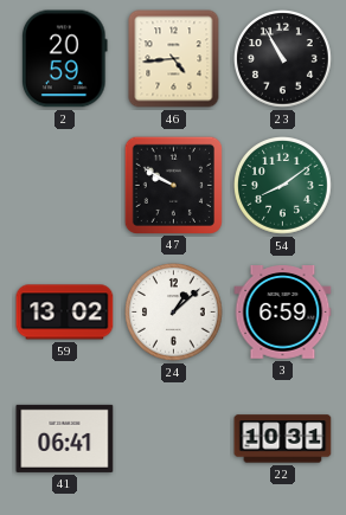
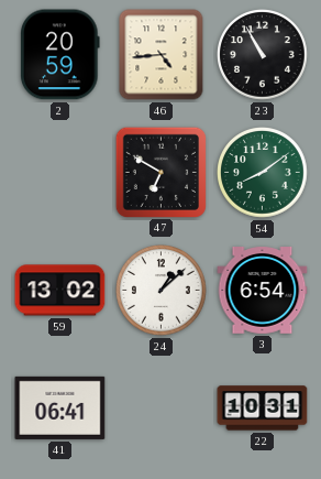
47: 9:50 -> 6:50 (160, 172)
3: 6:59 -> 6:54 (263, 291)
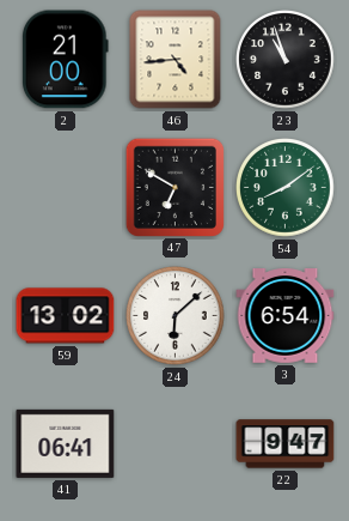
2: 20:59 -> 21:00 (66, 60)
23: 10:55 -> 10:57 (286, 60)
24: 1:08 -> 6:08 (176, 316)
22: 10:31 -> 9:47 (286, 444)
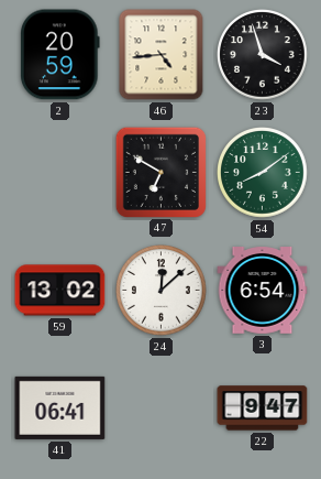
2: 21:00 -> 20:59 (60, 55)
23: 10:57 -> 3:57 (263, 55)
24: 6:08 -> 12:08 (162, 291)
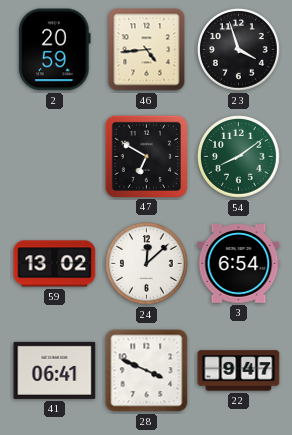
28: none -> 3:49 (147, 371)
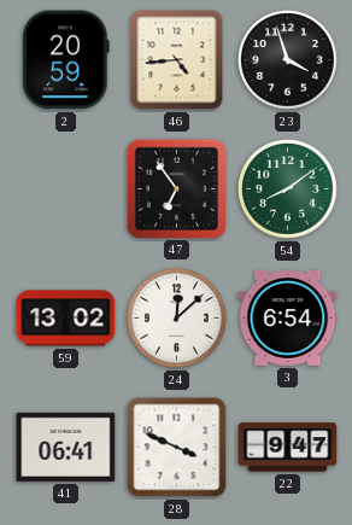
47: 6:50 -> 6:54 (176, 188)
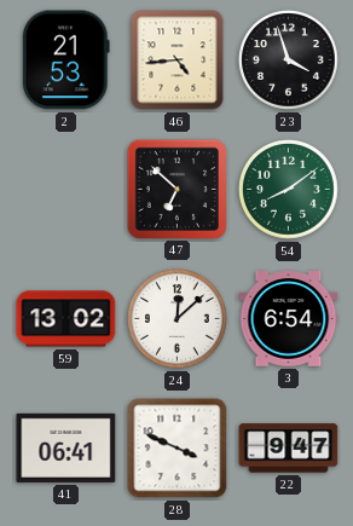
2: 20:59 -> 21:53 (66, 60)
47: 6:54 -> 6:52 (176, 189)
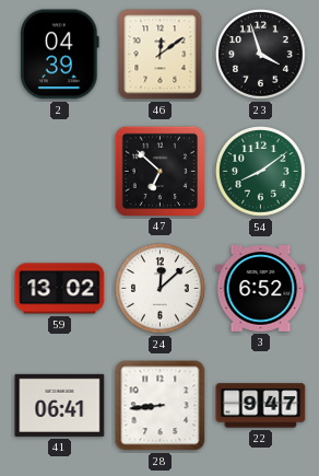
2: 21:53 -> 04:39 (60, 55)
46: 4:44 -> 12:09 (161, 55)
3: 6:54 -> 6:52 (261, 289)
28: 3:49 -> 8:44 (161, 406)
